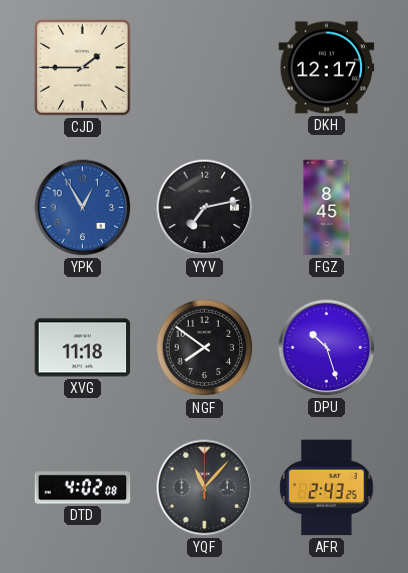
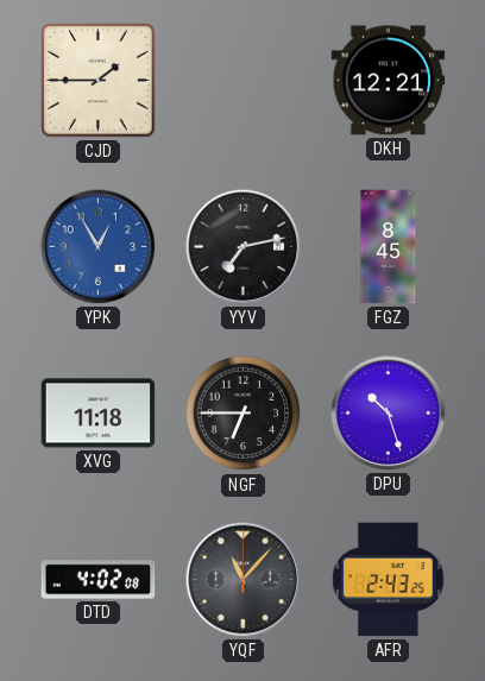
DKH: 12:17 -> 12:21 (389, 81)
NGF: 7:51 -> 6:45 (244, 414)
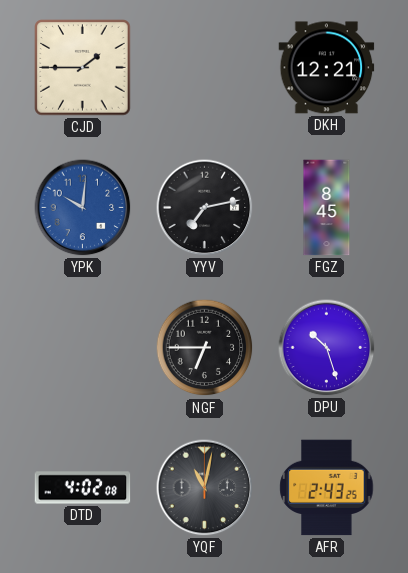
YPK: 12:55 -> 10:01 (83, 208)
XVG: 11:18 -> none (99, 414)
YQF: 11:07 -> 11:02 (205, 488)
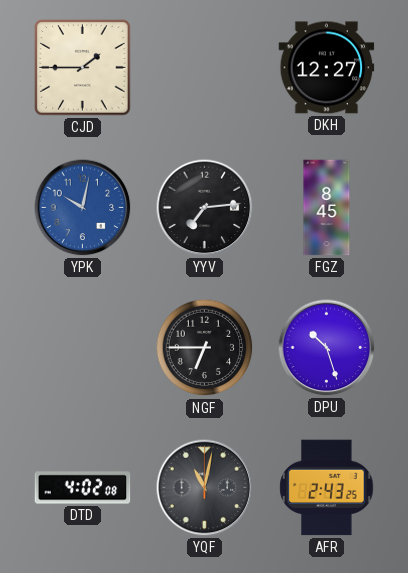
DKH: 12:21 -> 12:27 (327, 68)
YPK: 10:01 -> 10:02 (83, 208)
YYV: 7:13 -> 7:14 (205, 208)
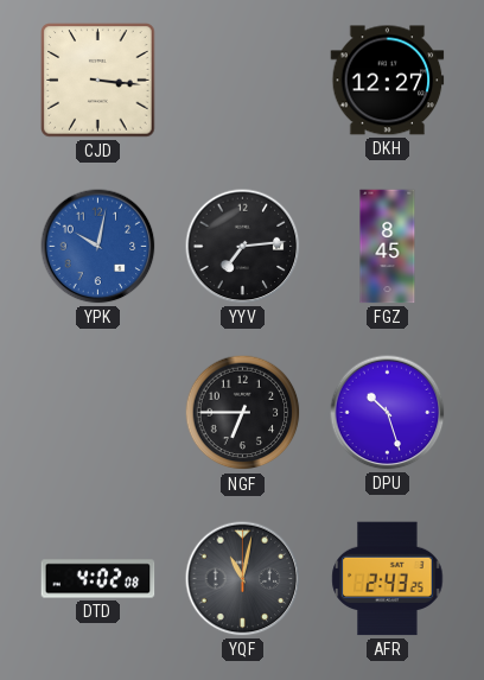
CJD: 1:45 -> 3:16 (98, 81)
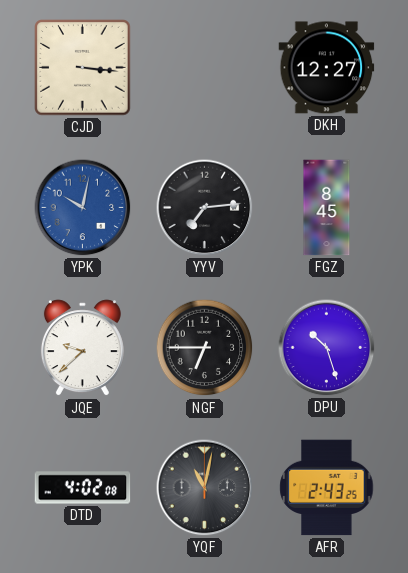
JQE: none -> 9:38 (82, 348)
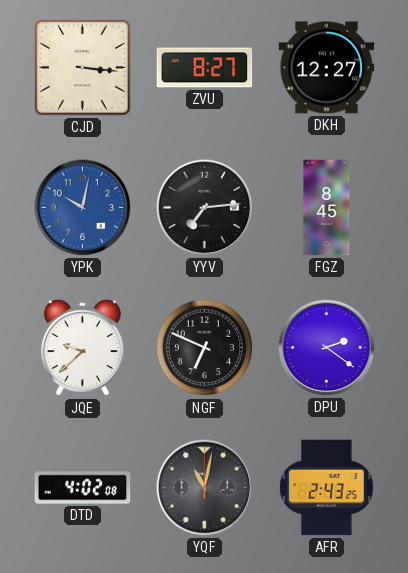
ZVU: none -> 8:27 (205, 68)
NGF: 6:45 -> 6:49 (205, 348)
DPU: 10:27 -> 2:21 (327, 348)
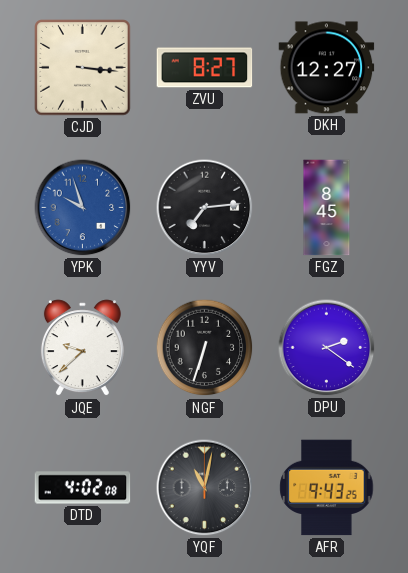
YPK: 10:02 -> 9:57 (83, 208)
NGF: 6:49 -> 6:33 (205, 348)
AFR: 2:43 -> 9:43 (327, 488)
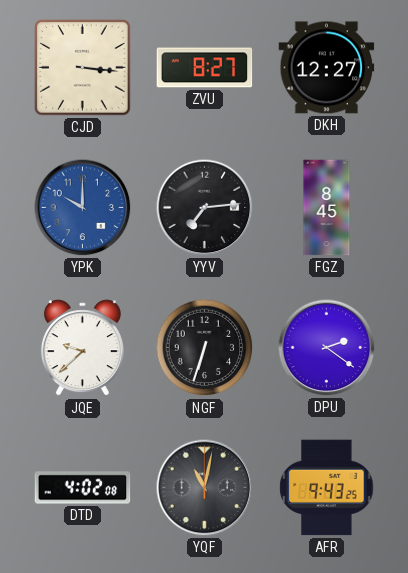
YPK: 9:57 -> 10:00 (83, 208)
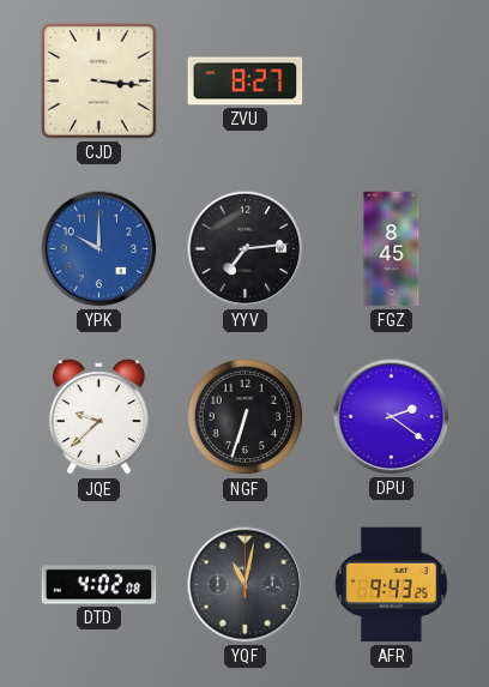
DKH: 12:27 -> none (327, 68)
